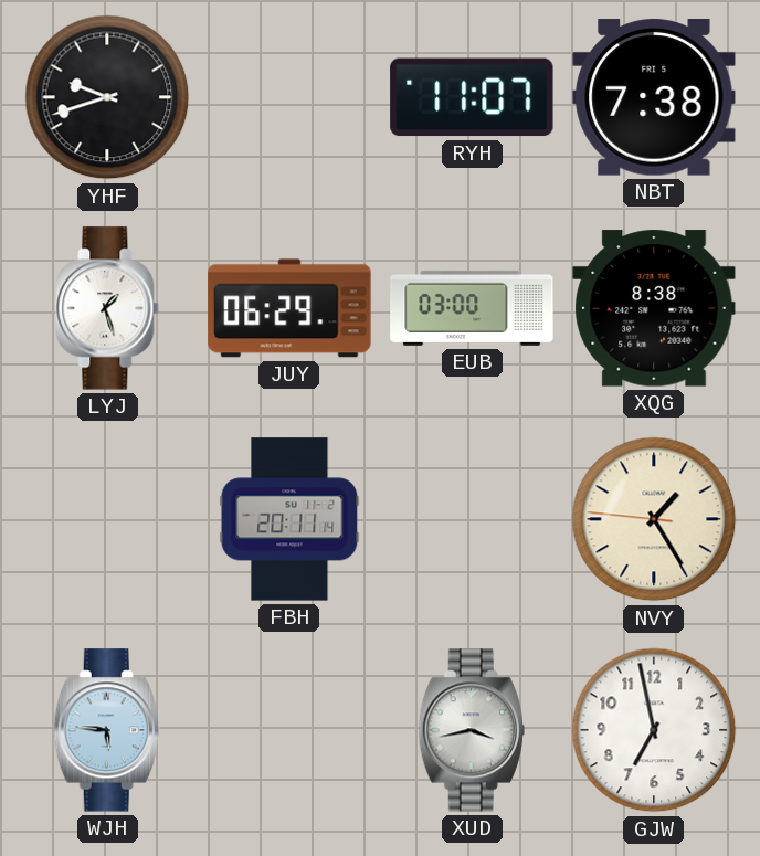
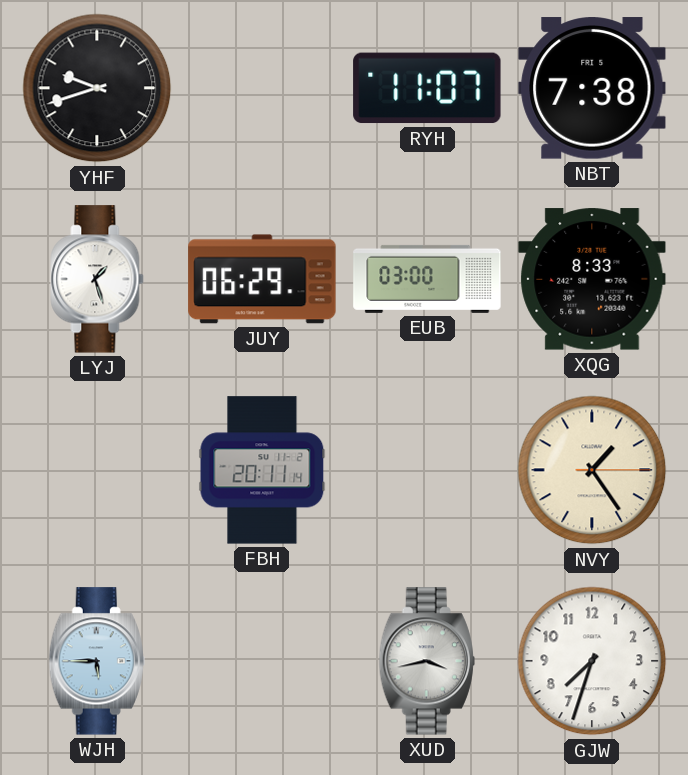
XQG: 8:38 -> 8:33 (592, 279)
NVY: 1:24:46 -> 1:24:15 (592, 470)
WJH: 5:46 -> 5:45 (97, 661)
GJW: 6:58 -> 7:33 (592, 661)
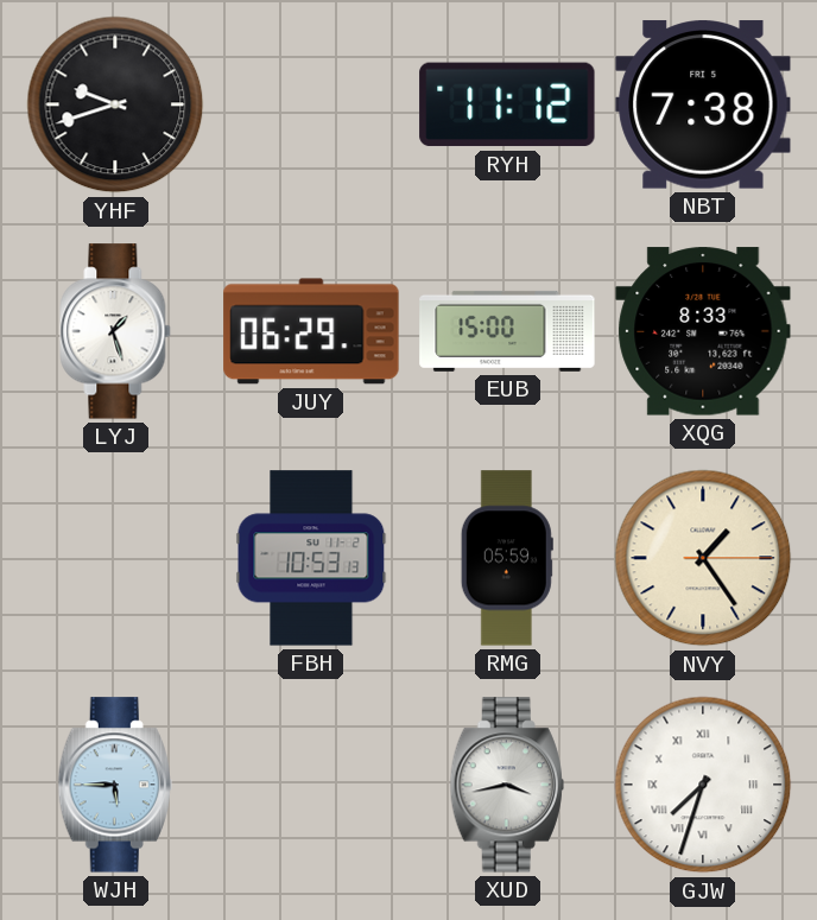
RYH: 11:07 -> 11:12 (507, 104)
EUB: 03:00 -> 15:00 (507, 331)
FBH: 20:11 -> 10:53 (311, 558)
RMG: none -> 05:59 (507, 558)
GJW numerals: Arabic -> Roman (703, 785)
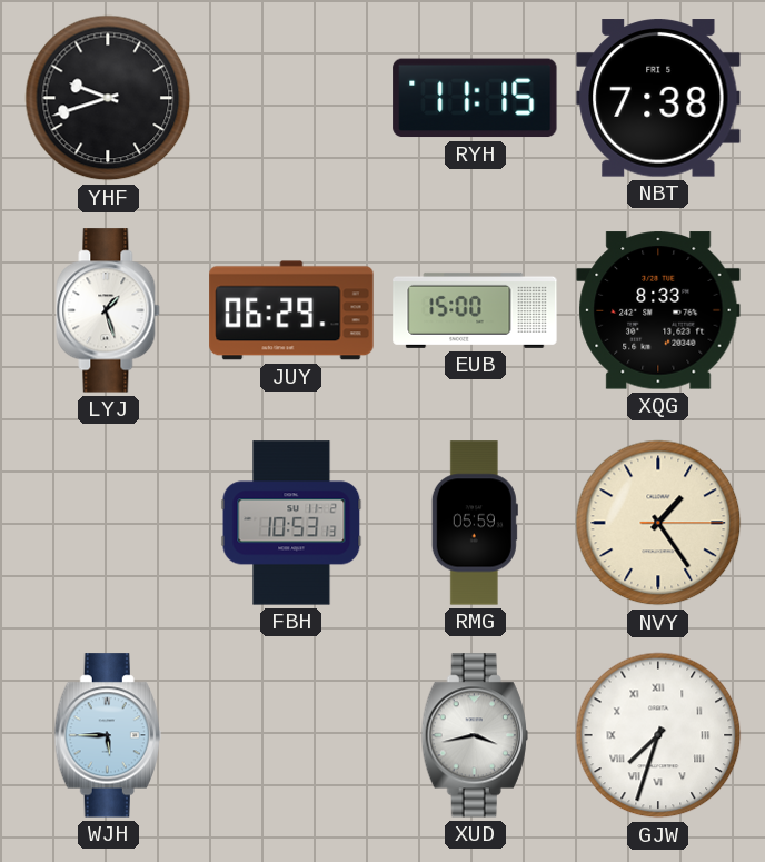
RYH: 11:12 -> 11:15 (475, 98)
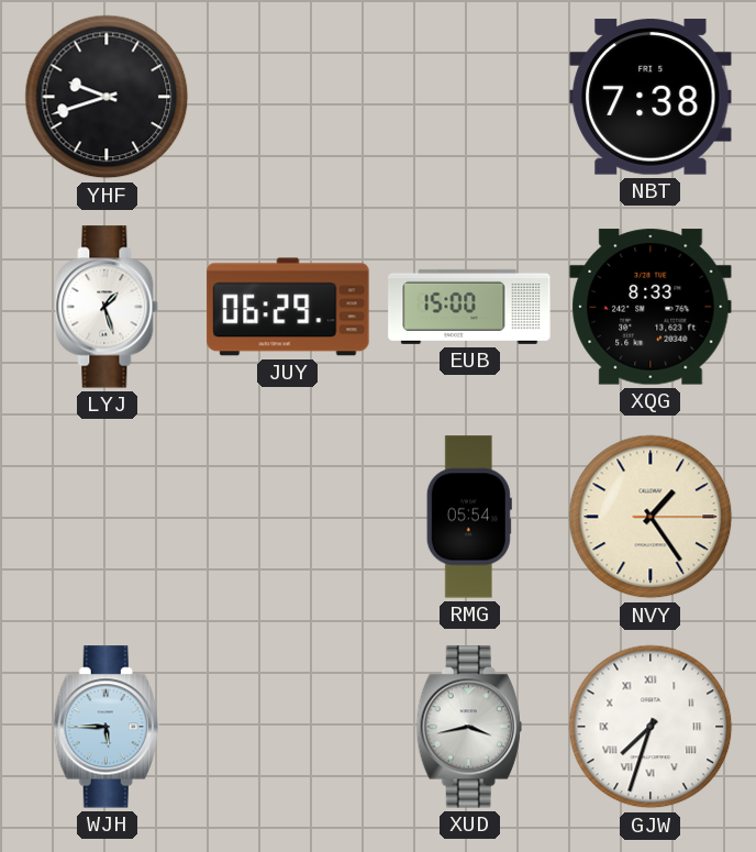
RYH: 11:15 -> none (475, 98)
FBH: 10:53 -> none (291, 523)
RMG: 05:59 -> 05:54 (469, 517)
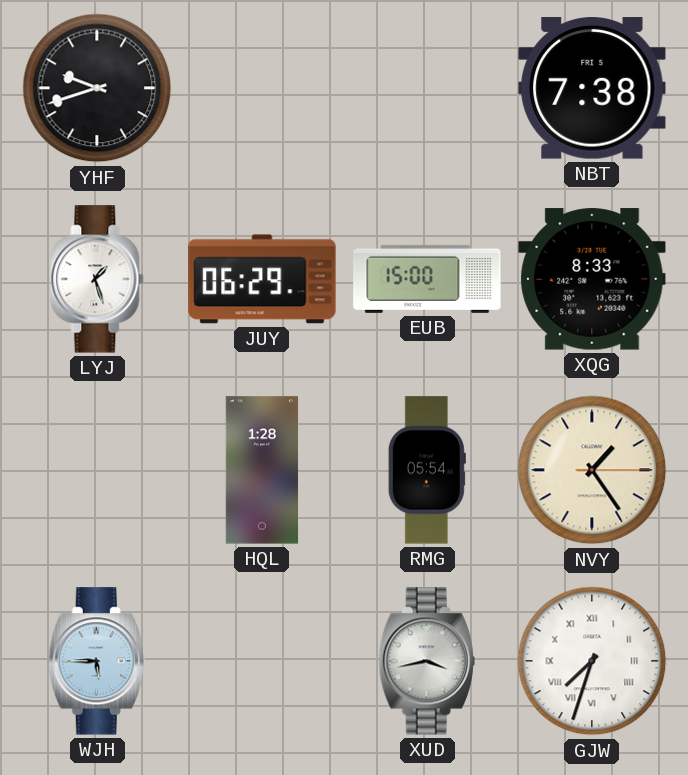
HQL: none -> 1:28 (262, 470)
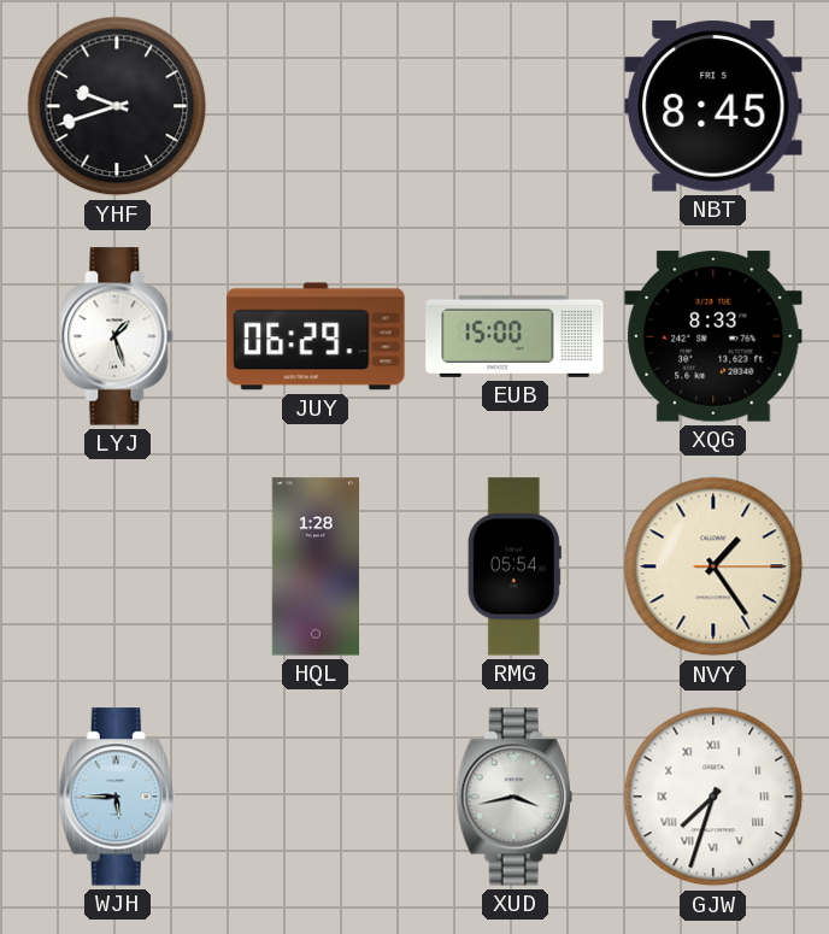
NBT: 7:38 -> 8:45 (713, 106)
